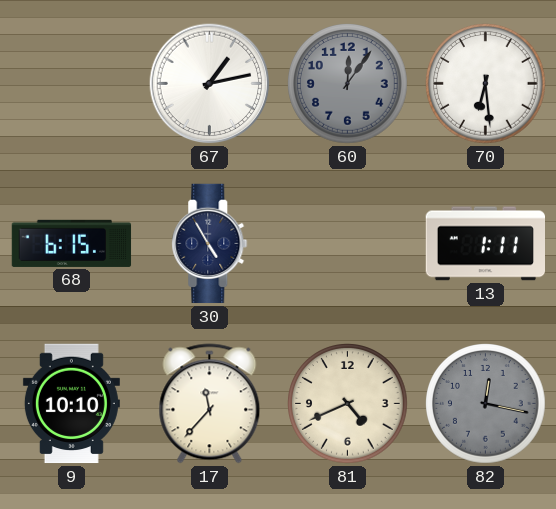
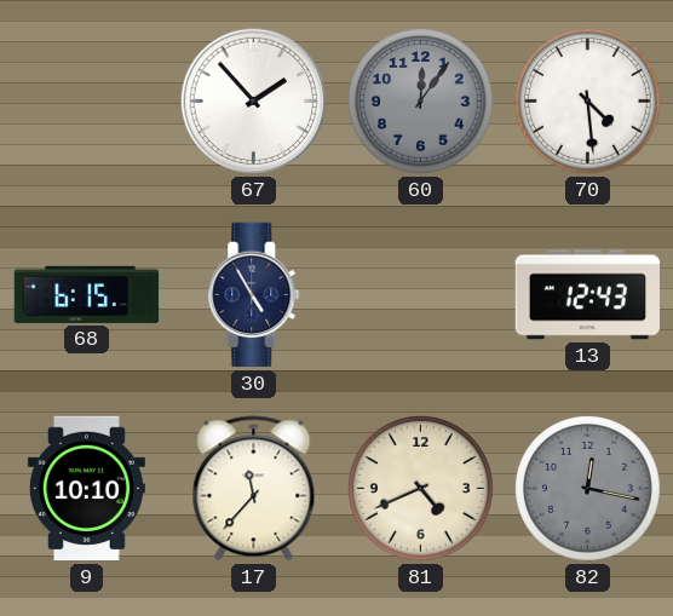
67: 1:13 -> 1:53 (254, 102)
70: 6:29 -> 4:29 (588, 102)
13: 1:11 -> 12:43 (587, 295)
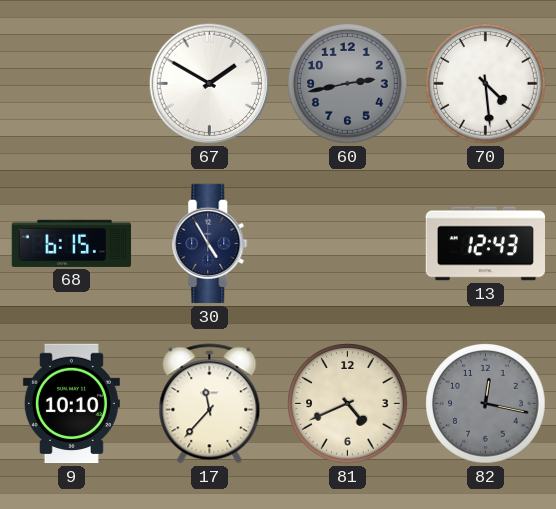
67: 1:53 -> 1:50 (210, 84)
60: 12:06 -> 2:43 (348, 84)
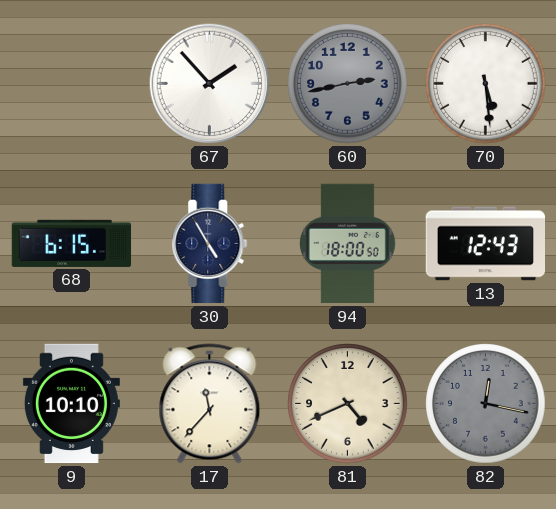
67: 1:50 -> 1:53 (210, 84)
70: 4:29 -> 5:29 (486, 84)
94: none -> 18:00 (348, 244)
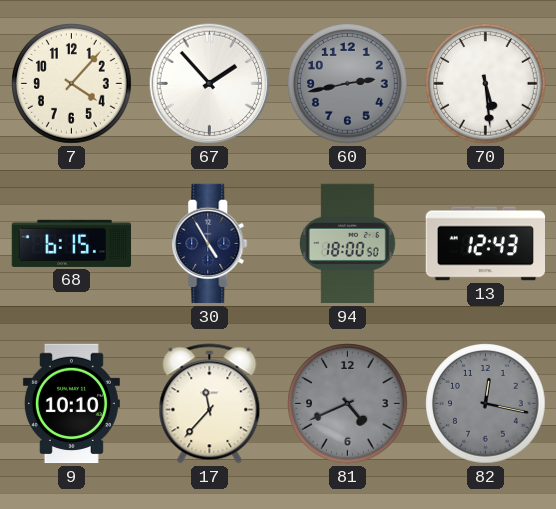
7: none -> 4:07 (72, 84)
81 dial: cream -> grey (348, 404)
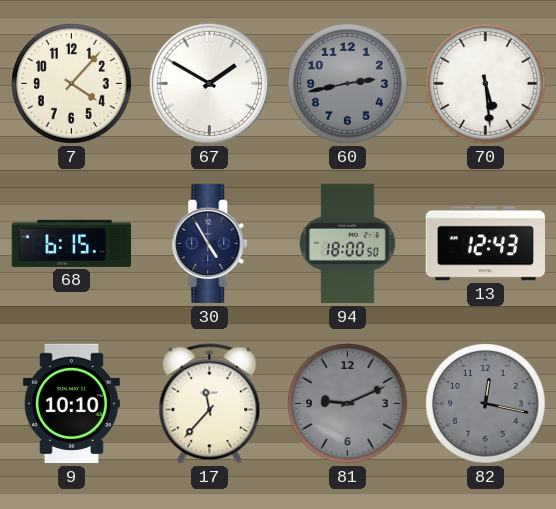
67: 1:53 -> 1:50 (210, 84)
81: 4:41 -> 9:11 (348, 404)
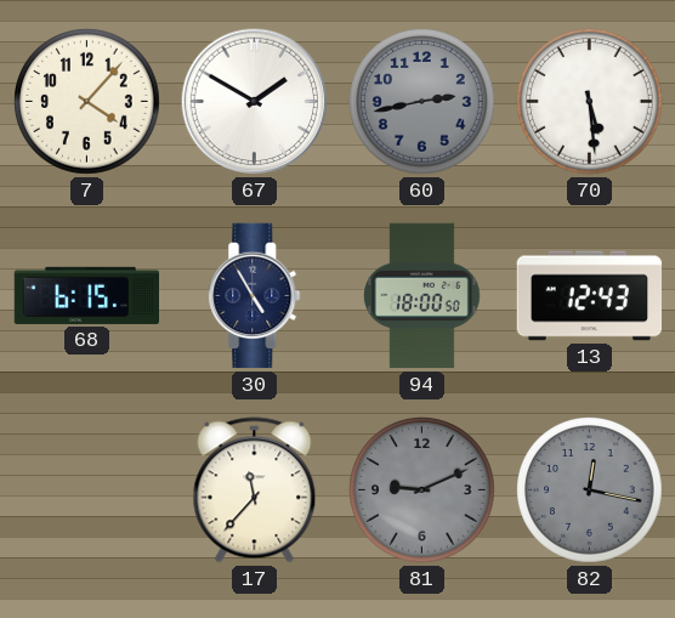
9: 10:10 -> none (71, 404)
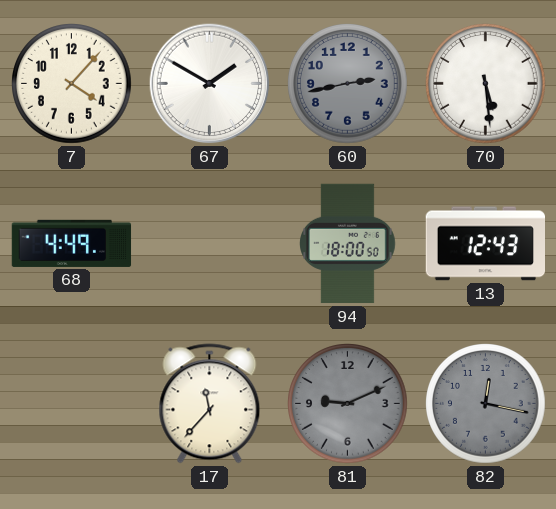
68: 6:15 -> 4:49 (72, 243)
30: 4:55 -> none (255, 296)
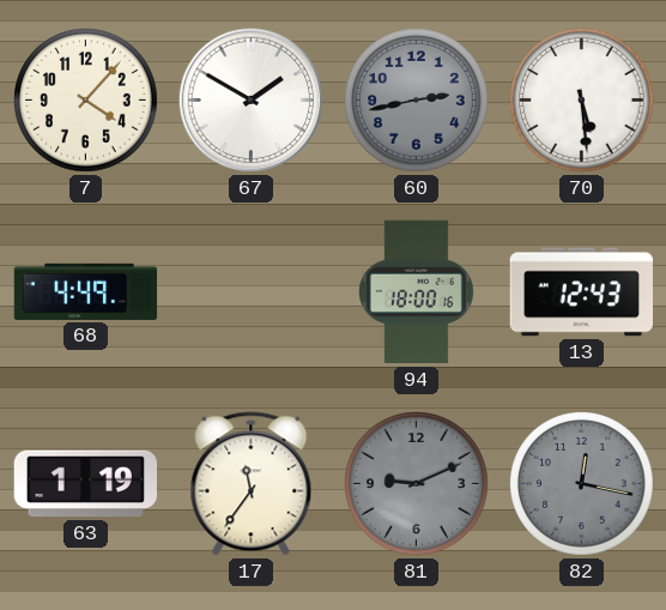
94: 18:00:50 -> 18:00:16 (417, 292)
63: none -> 1:19 (85, 484)
17: 11:37 -> 11:36 (252, 484)
